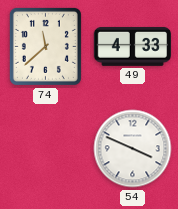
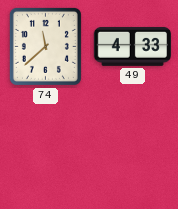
54: 3:49 -> none (133, 149)
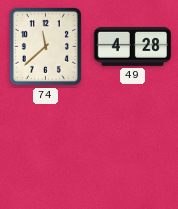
49: 4:33 -> 4:28 (132, 46)
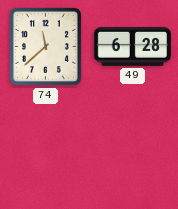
49: 4:28 -> 6:28 (132, 46)
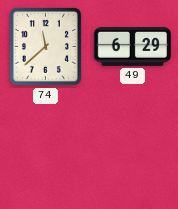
49: 6:28 -> 6:29 (132, 46)
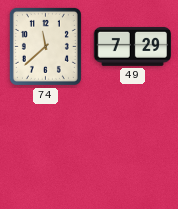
49: 6:29 -> 7:29 (132, 46)
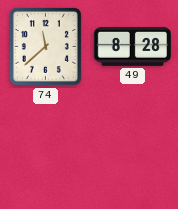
49: 7:29 -> 8:28 (132, 46)
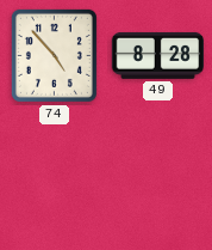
74: 11:38 -> 4:53 (54, 55)
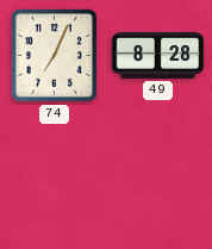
74: 4:53 -> 7:04 (54, 55)
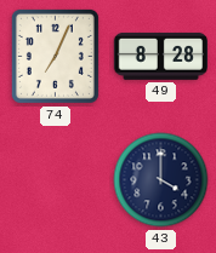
43: none -> 4:00 (161, 180)
